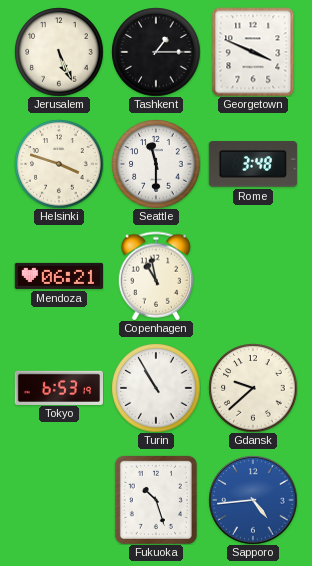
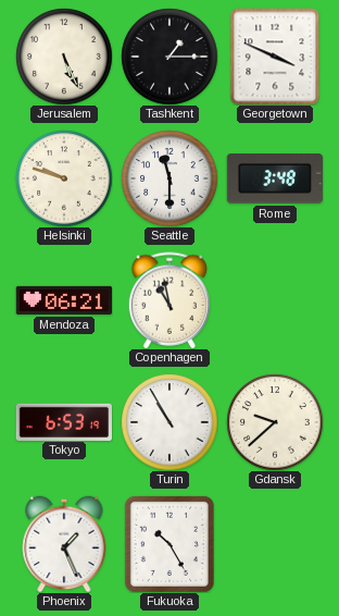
Helsinki: 3:48 -> 9:48 (64, 178)
Phoenix: none -> 1:26 (64, 544)
Fukuoka: 10:27 -> 10:25 (169, 544)
Sapporo: 4:44 -> none (253, 500)
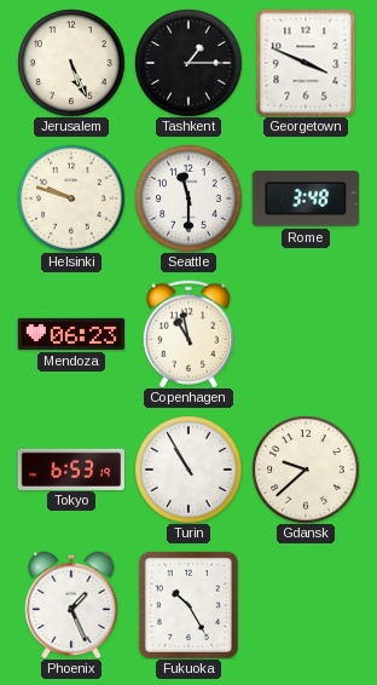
Mendoza: 06:21 -> 06:23 (70, 334)
